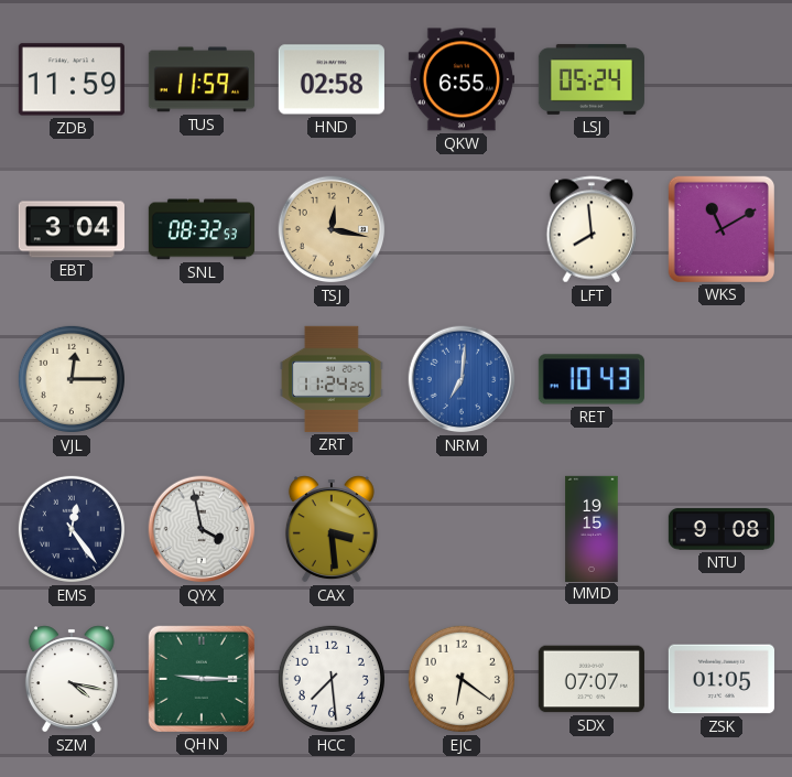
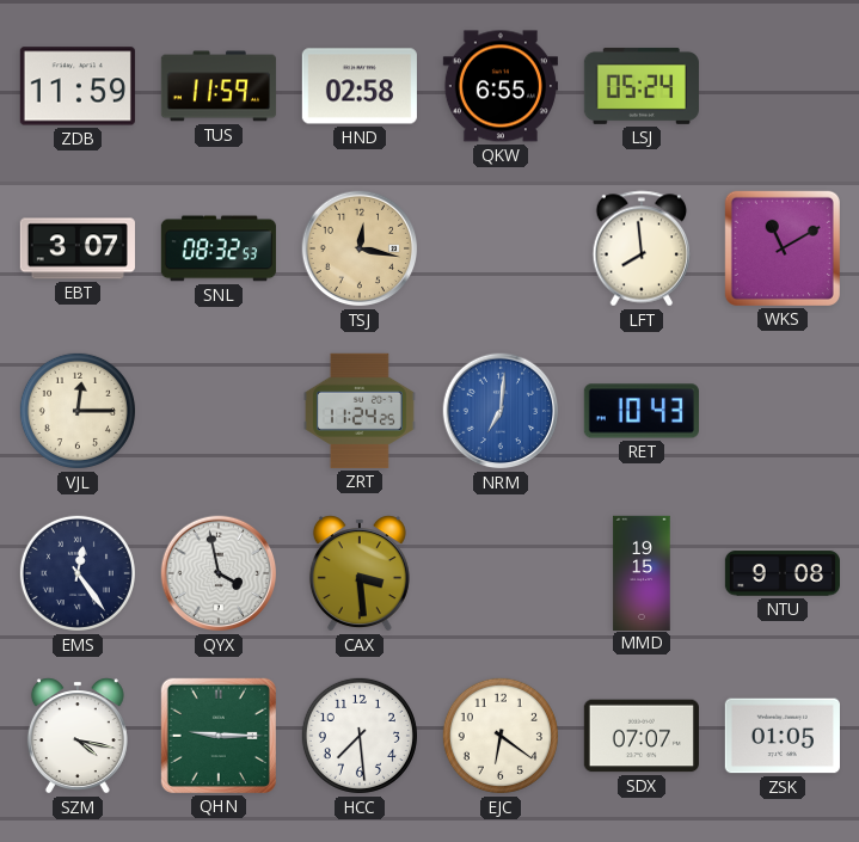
EBT: 3:04 -> 3:07 (78, 248)
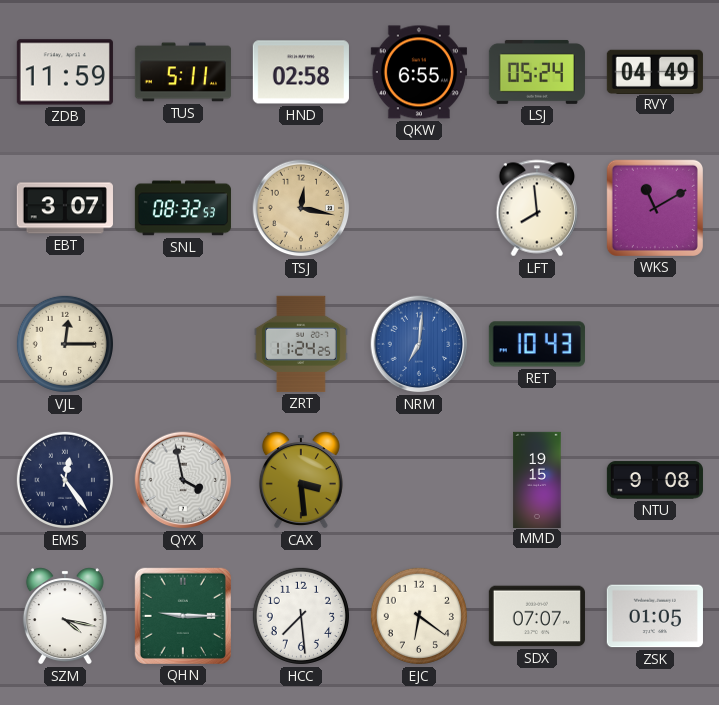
TUS: 11:59 -> 5:11 (183, 72)
RVY: none -> 04:49 (655, 71)
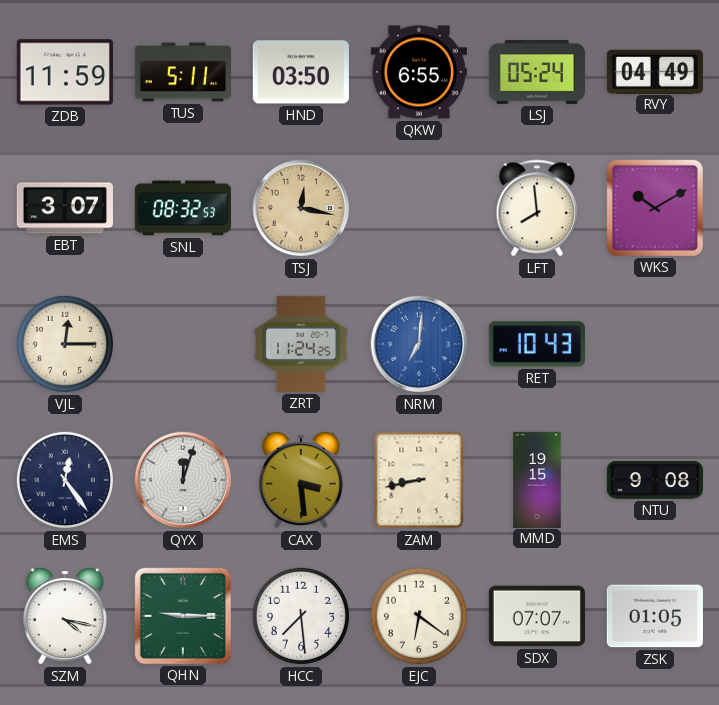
HND: 02:58 -> 03:50 (301, 72)
WKS: 11:10 -> 10:10 (655, 208)
QYX: 3:58 -> 12:03 (183, 480)
ZAM: none -> 8:43 (419, 480)
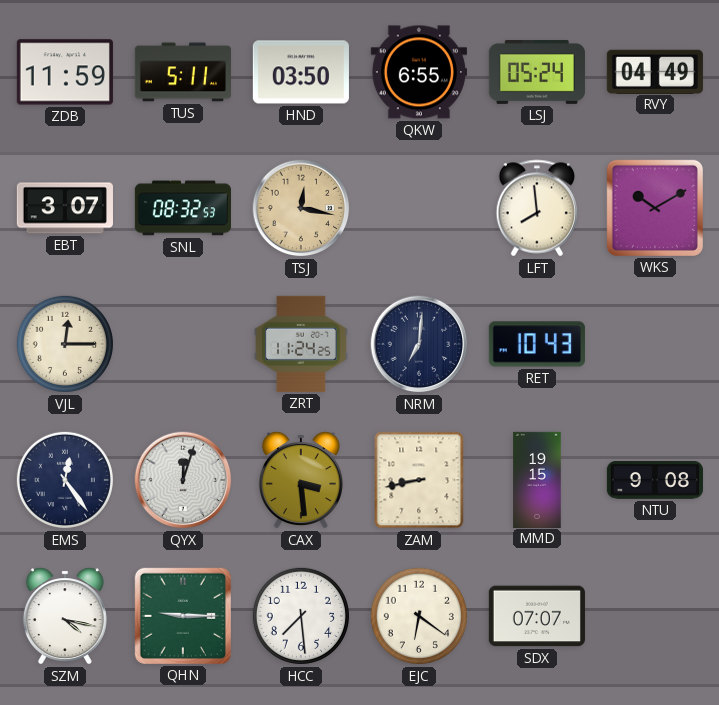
NRM dial: blue -> navy (419, 344)
ZSK: 01:05 -> none (655, 616)
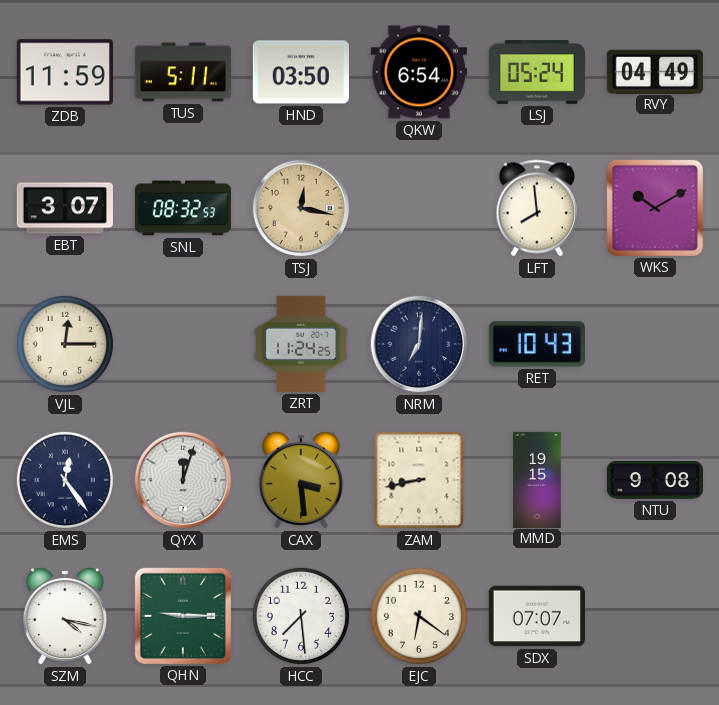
QKW: 6:55 -> 6:54 (419, 72)
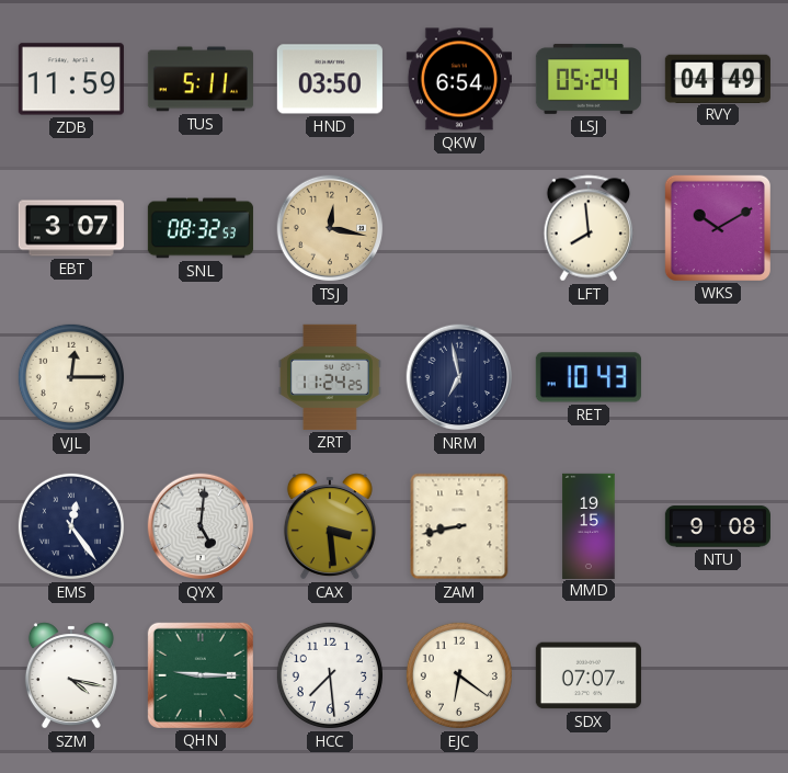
NRM: 7:01 -> 6:58 (459, 377)
QYX: 12:03 -> 5:01 (201, 526)
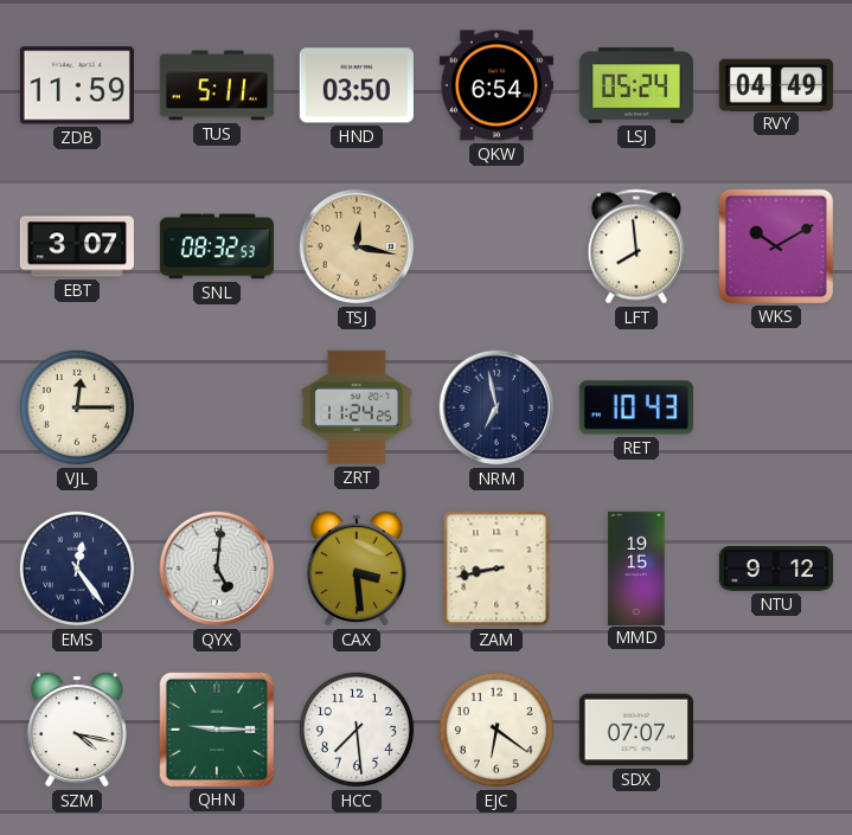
NTU: 9:08 -> 9:12 (776, 569)
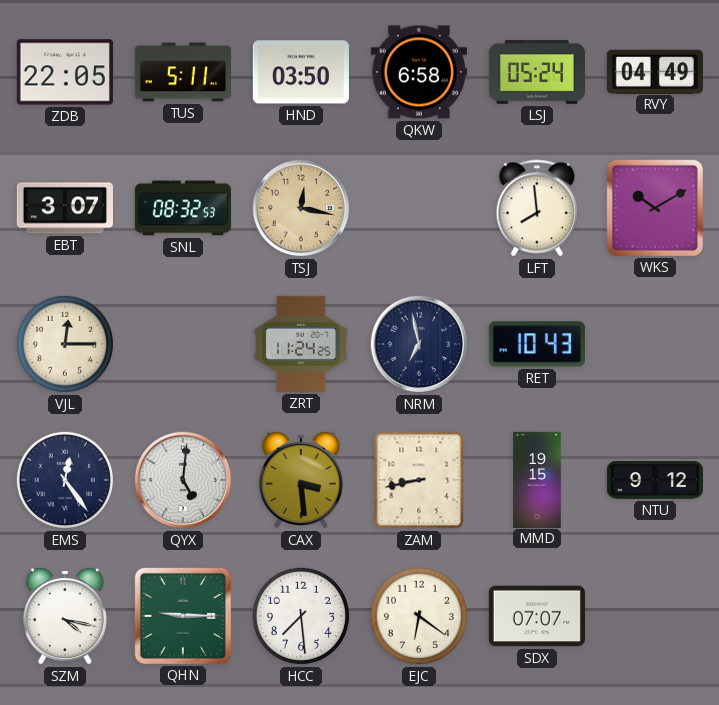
ZDB: 11:59 -> 22:05 (65, 72)
QKW: 6:54 -> 6:58 (419, 72)
